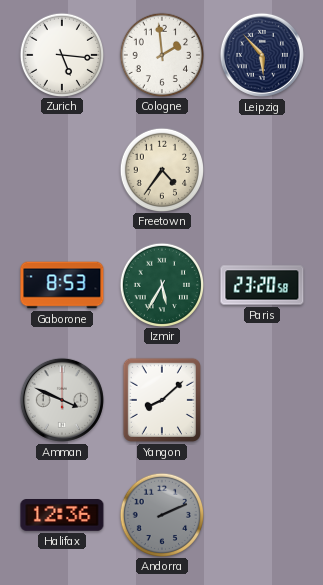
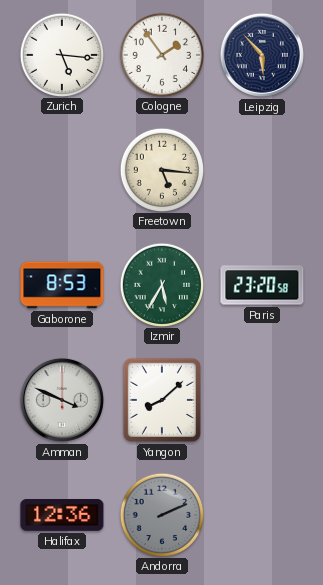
Cologne: 1:59 -> 1:54 (161, 54)
Freetown: 4:36 -> 5:16 (161, 169)
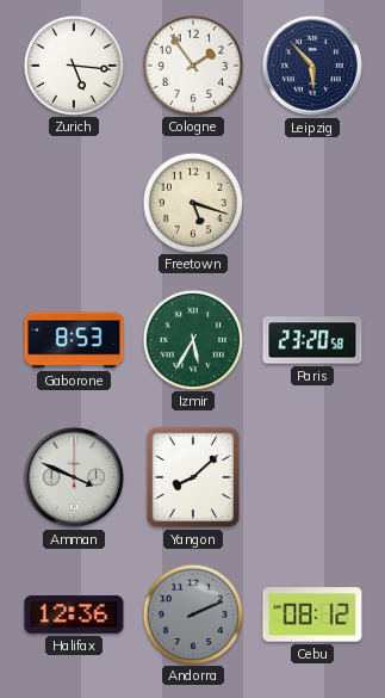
Freetown: 5:16 -> 5:18 (192, 202)
Cebu: none -> 08:12 (312, 614)
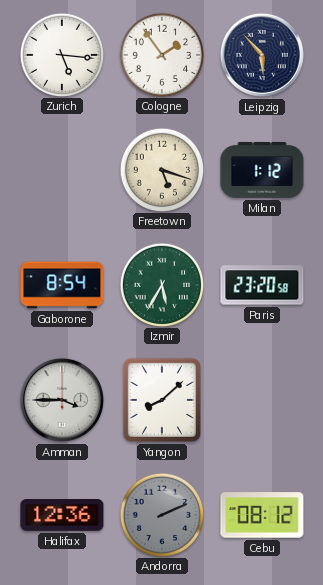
Milan: none -> 1:12 (262, 170)
Gaborone: 8:53 -> 8:54 (62, 285)
Amman: 3:49 -> 3:45 (62, 400)
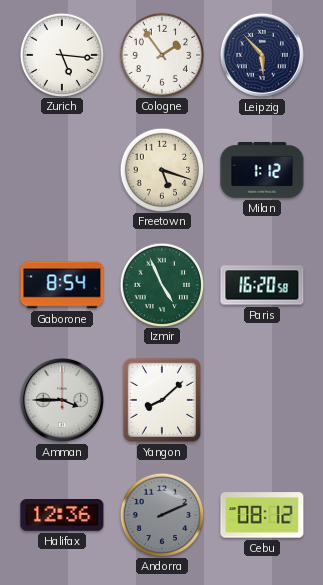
Izmir: 5:35 -> 4:56 (161, 284)
Paris: 23:20 -> 16:20 (262, 285)
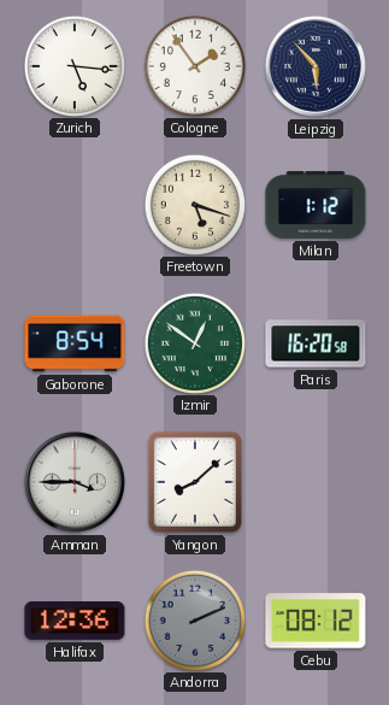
Izmir: 4:56 -> 12:51 (194, 342)
